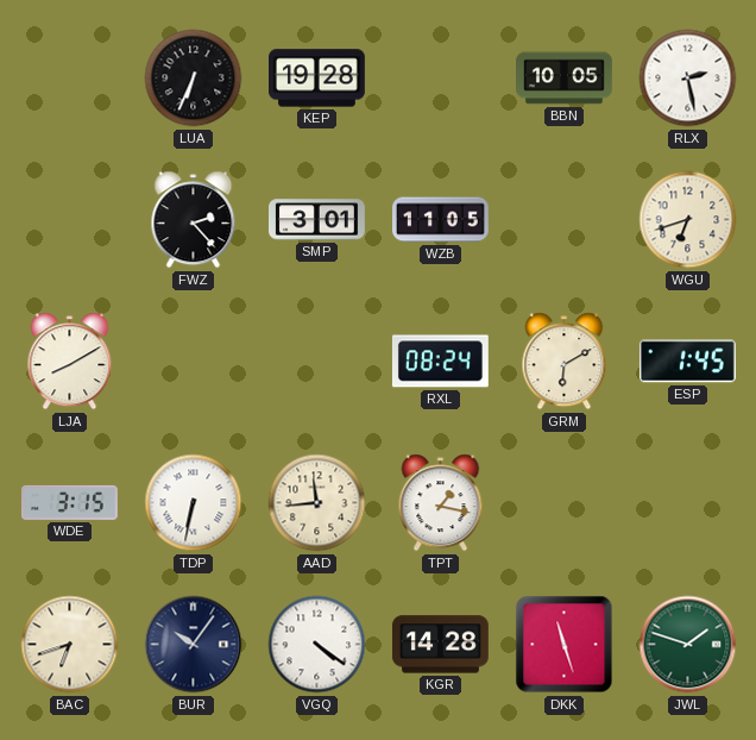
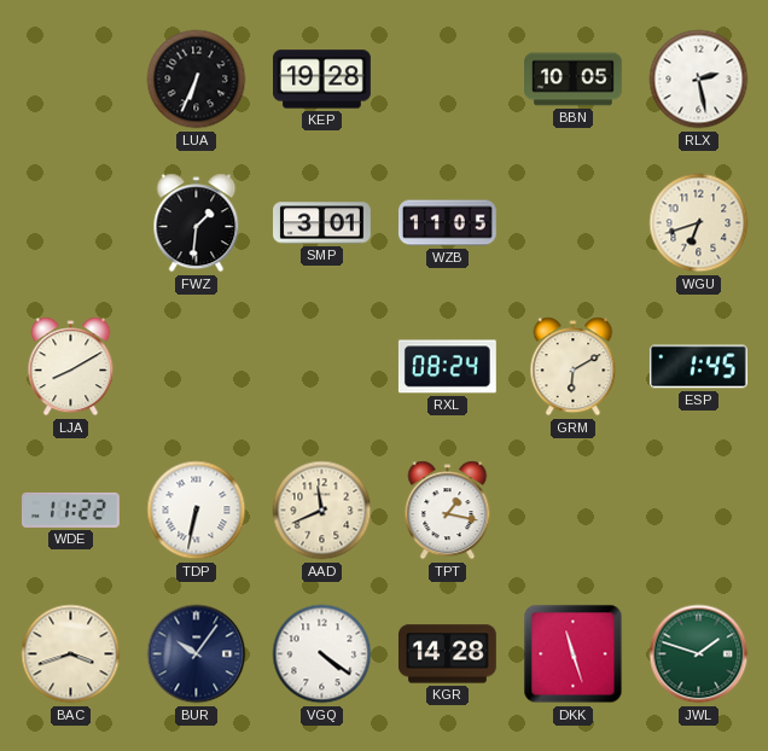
FWZ: 2:23 -> 1:31 (197, 223)
WDE: 3:15 -> 11:22 (71, 510)
AAD: 11:44 -> 11:41 (322, 511)
BAC: 6:42 -> 3:42 (71, 654)
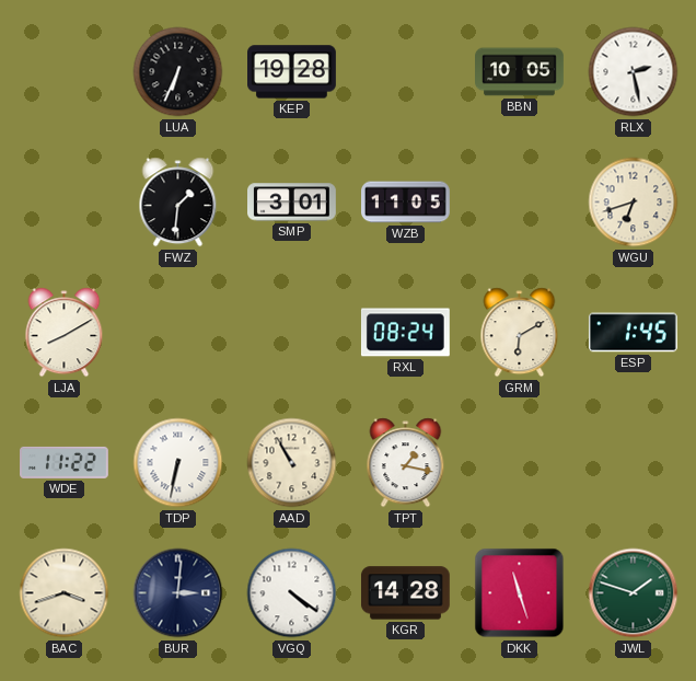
AAD: 11:41 -> 10:55 (292, 463)
BUR: 10:06 -> 3:01 (178, 593)
